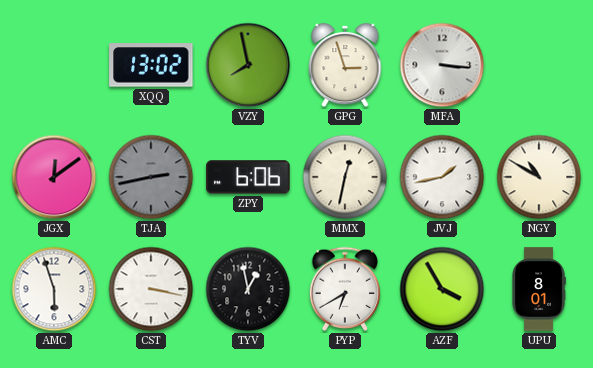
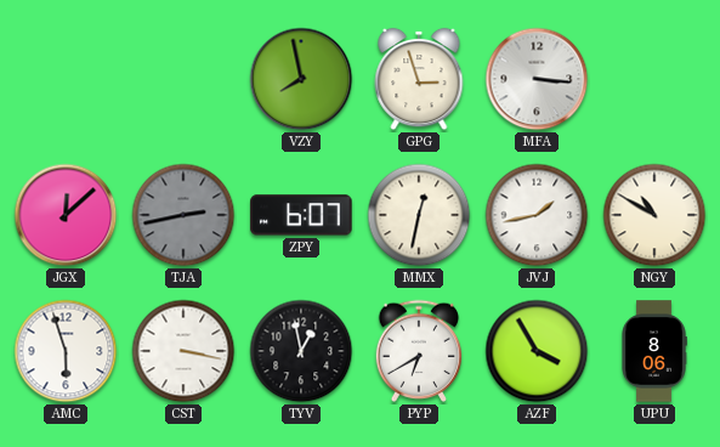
XQQ: 13:02 -> none (151, 65)
JGX: 12:09 -> 12:08 (66, 215)
ZPY: 6:06 -> 6:07 (301, 215)
UPU: 8:01 -> 8:06 (654, 351)
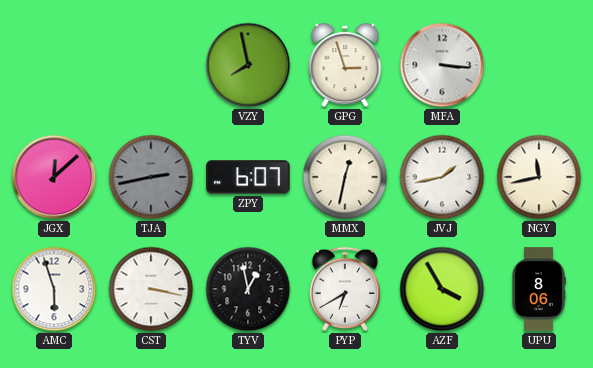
NGY: 10:50 -> 11:43 (539, 177)
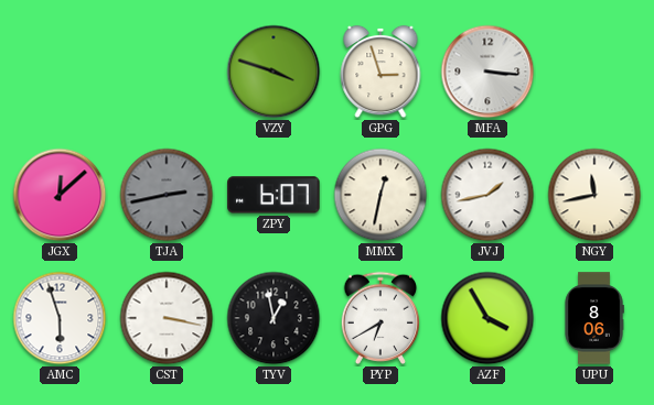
VZY: 7:58 -> 3:48 (274, 72)
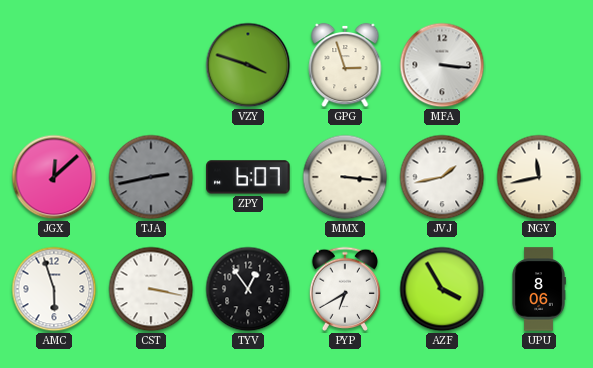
MMX: 12:32 -> 3:16 (345, 177)
TYV: 12:58 -> 12:54 (248, 289)
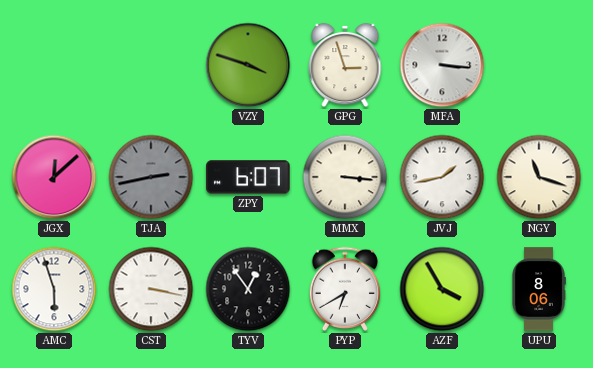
NGY: 11:43 -> 11:18 (539, 177)
